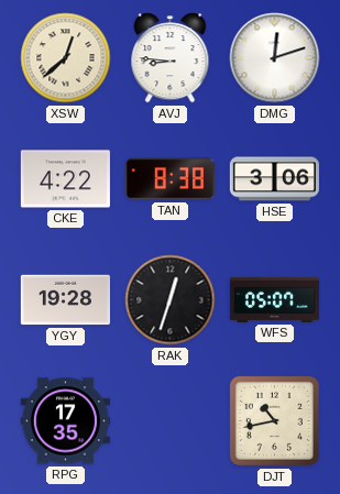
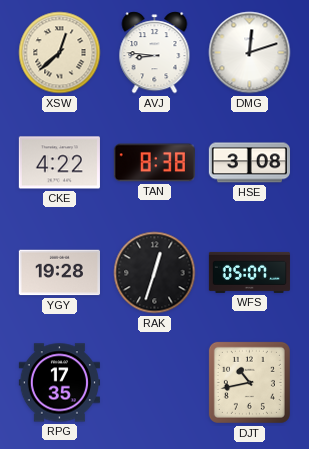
HSE: 3:06 -> 3:08 (249, 163)
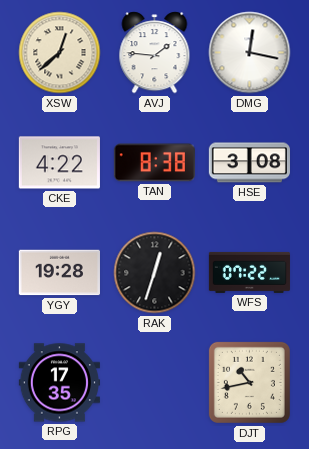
AVJ: 8:46 -> 1:46 (155, 53)
DMG: 12:12 -> 12:17 (250, 53)
WFS: 05:07 -> 07:22 (249, 272)
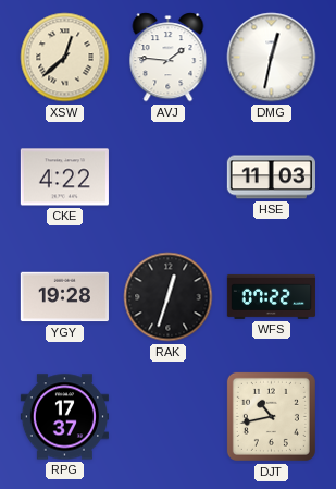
DMG: 12:17 -> 12:32 (272, 58)
TAN: 8:38 -> none (154, 163)
HSE: 3:08 -> 11:03 (271, 178)
RPG: 17:35 -> 17:37 (64, 417)
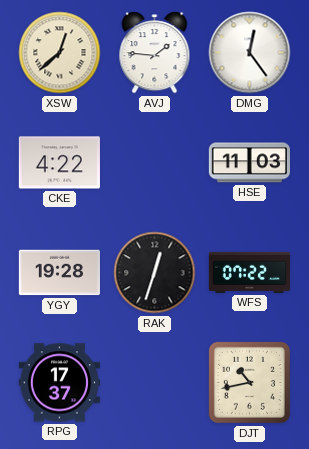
DMG: 12:32 -> 12:24 (250, 53)
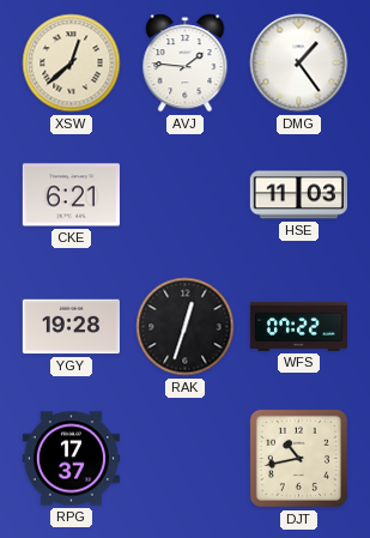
DMG: 12:24 -> 1:24 (299, 64)
CKE: 4:22 -> 6:21 (71, 195)
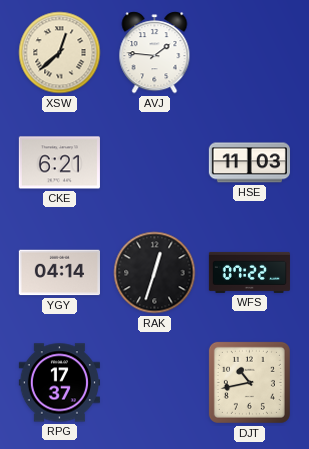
DMG: 1:24 -> none (299, 64)
YGY: 19:28 -> 04:14 (59, 273)
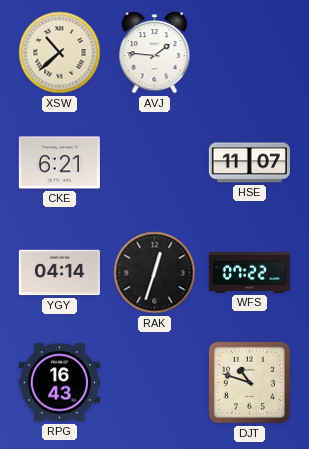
XSW: 12:38 -> 10:38 (60, 53)
HSE: 11:03 -> 11:07 (249, 163)
RPG: 17:37 -> 16:43 (59, 383)
DJT: 10:43 -> 10:48 (249, 382)
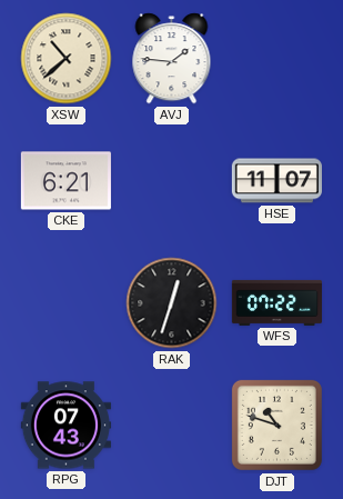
YGY: 04:14 -> none (59, 273)
RPG: 16:43 -> 07:43 (65, 426)
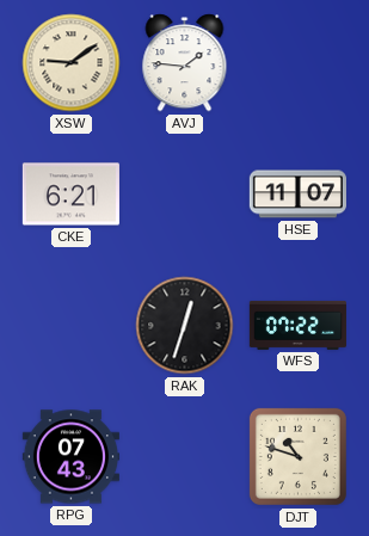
XSW: 10:38 -> 9:09 (72, 63)
